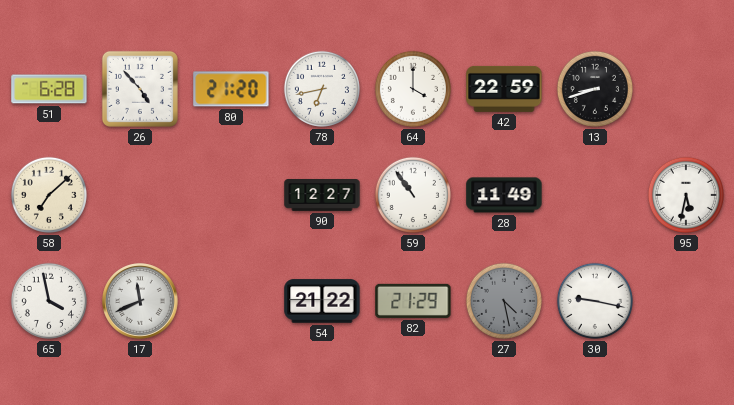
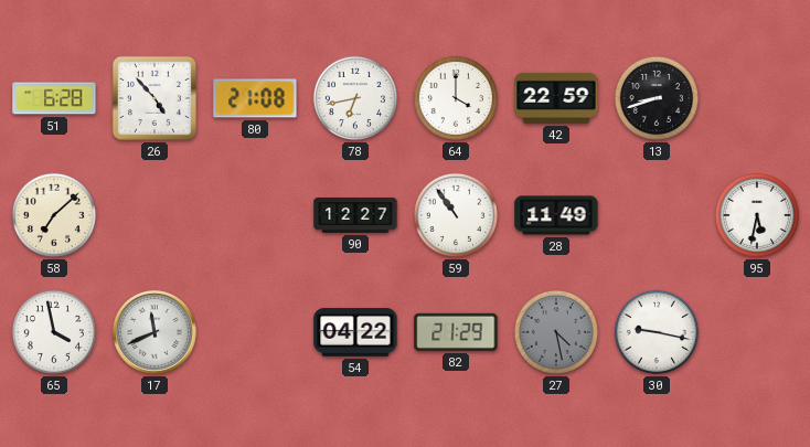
80: 21:20 -> 21:08 (255, 98)
54: 21:22 -> 04:22 (355, 332)
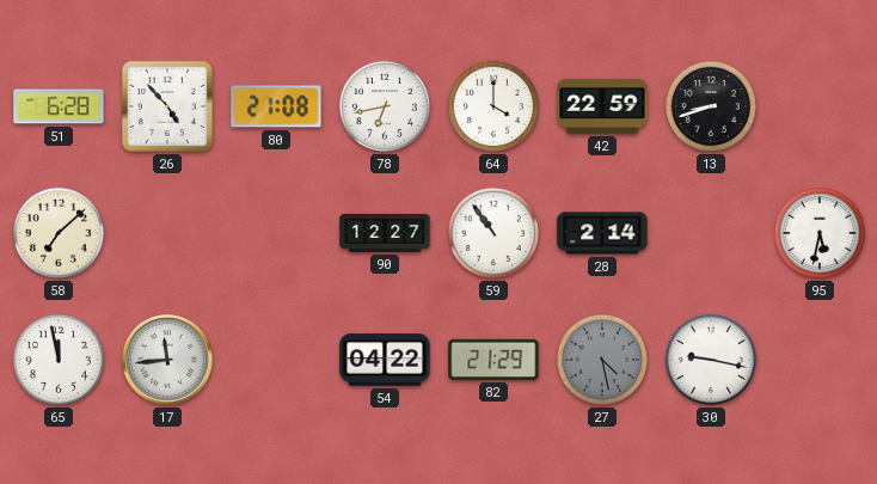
28: 11:49 -> 2:14 (602, 233)
65: 3:58 -> 11:58 (59, 360)
17: 11:41 -> 11:44 (168, 361)
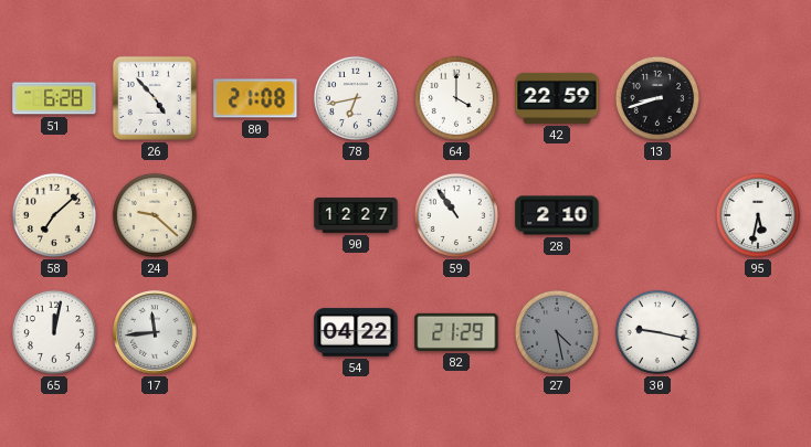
24: none -> 9:22 (155, 215)
28: 2:14 -> 2:10 (557, 215)
65: 11:58 -> 12:02 (54, 332)
